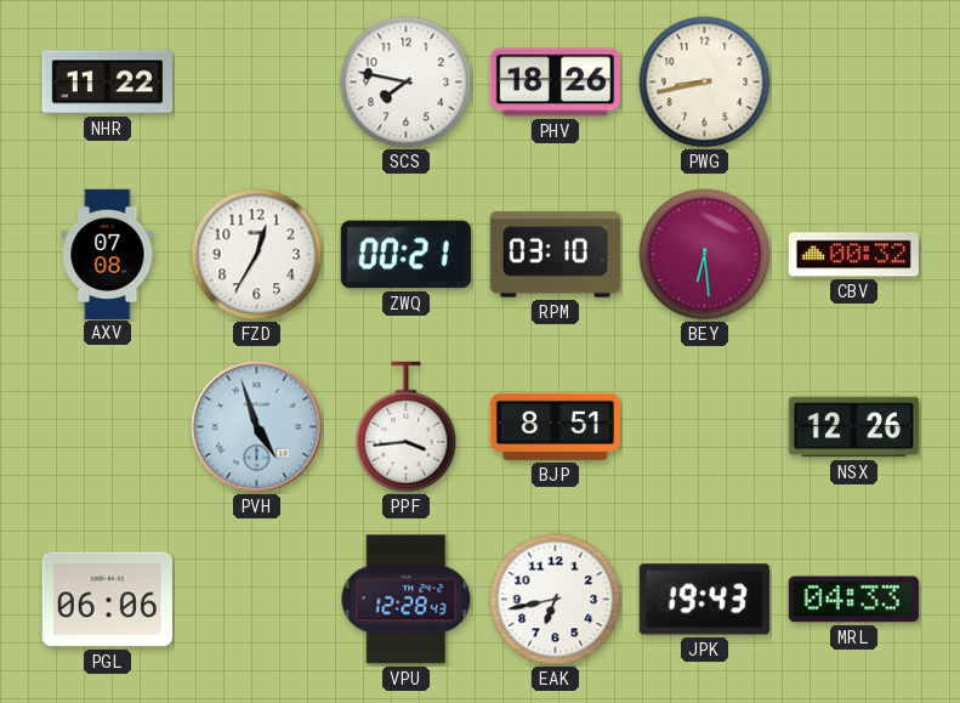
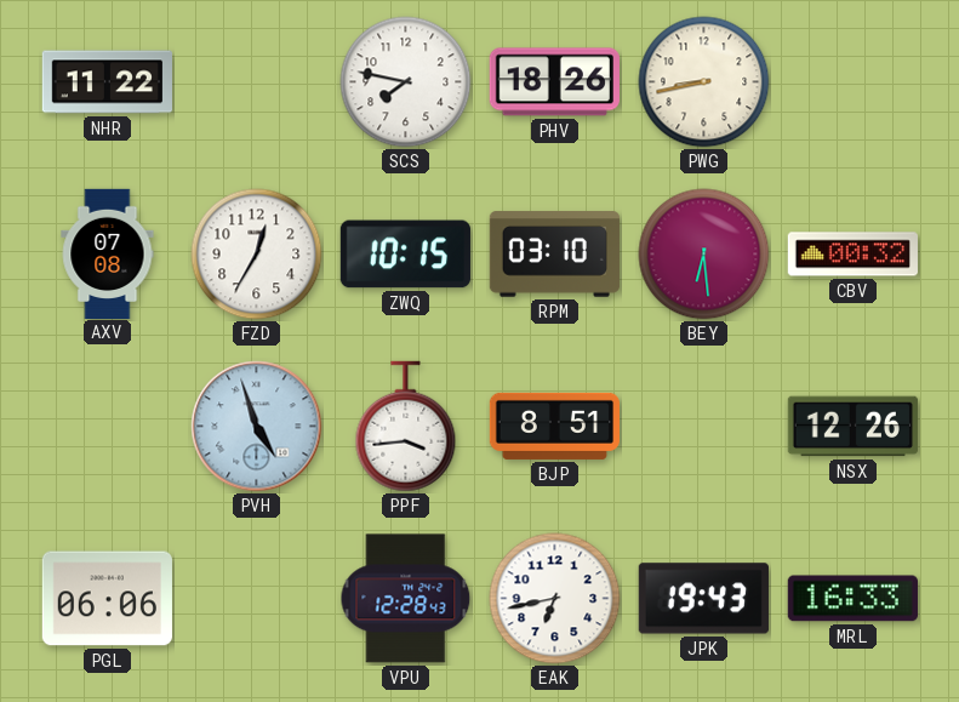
ZWQ: 00:21 -> 10:15 (405, 255)
MRL: 04:33 -> 16:33 (852, 599)
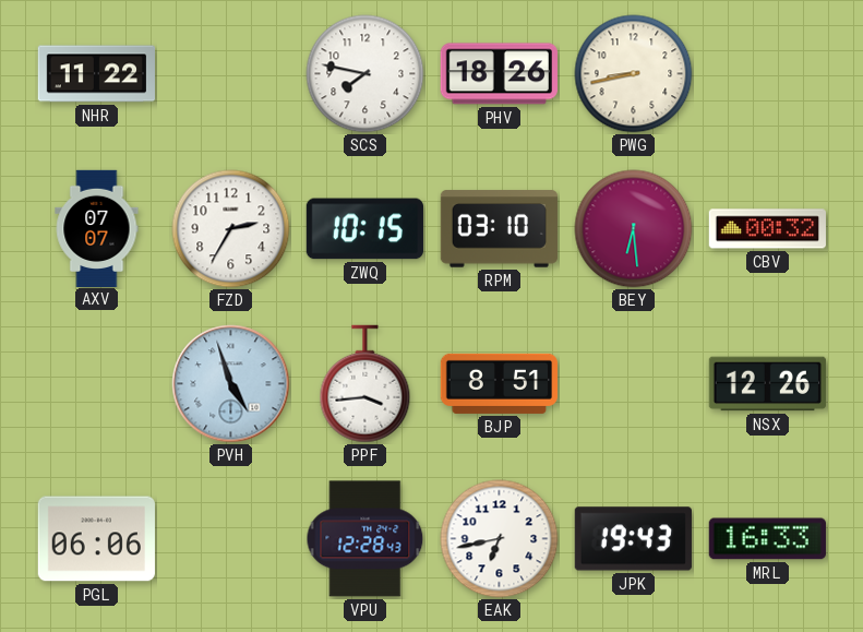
AXV: 07:08 -> 07:07 (97, 228)
FZD: 12:35 -> 2:35 (231, 229)
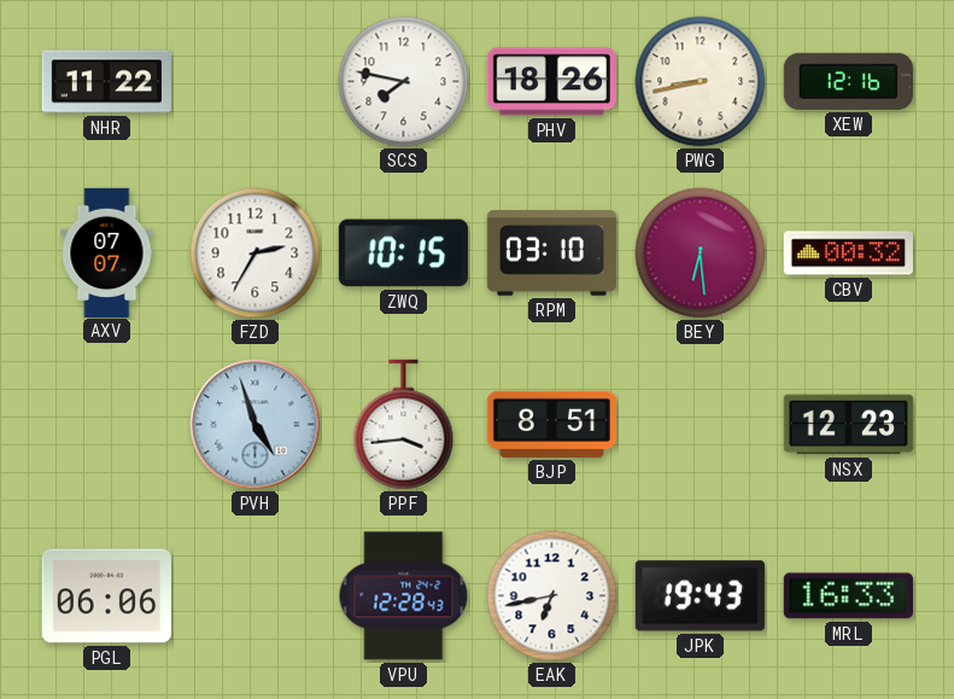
XEW: none -> 12:16 (848, 81)
NSX: 12:26 -> 12:23 (848, 425)
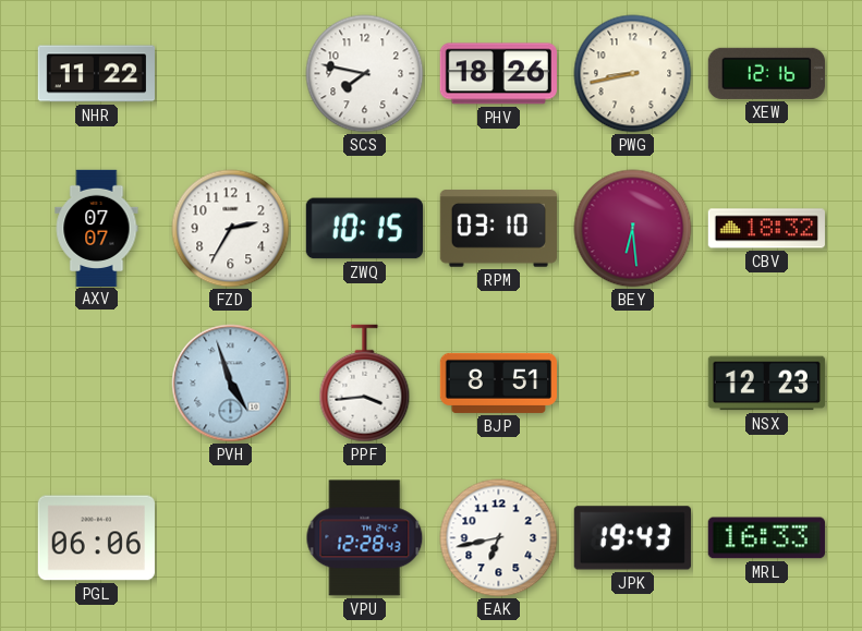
CBV: 00:32 -> 18:32 (766, 229)
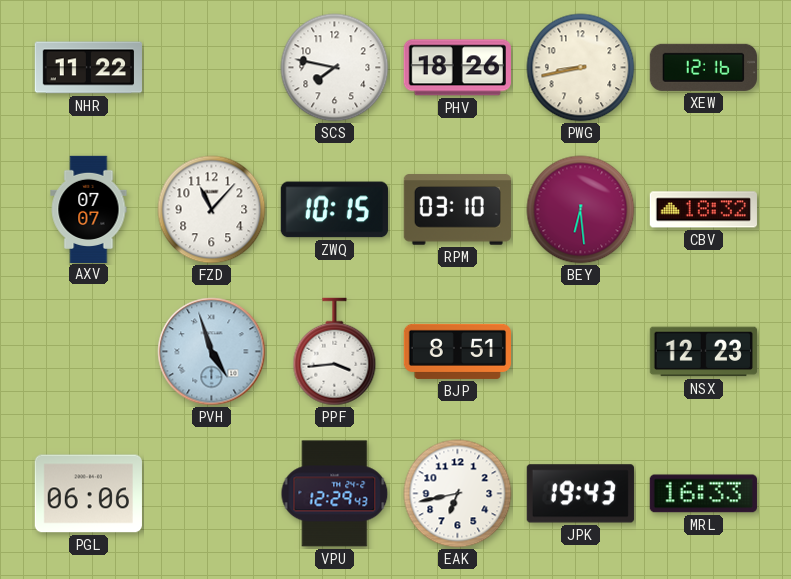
FZD: 2:35 -> 11:07 (212, 210)
VPU: 12:28 -> 12:29 (335, 494)
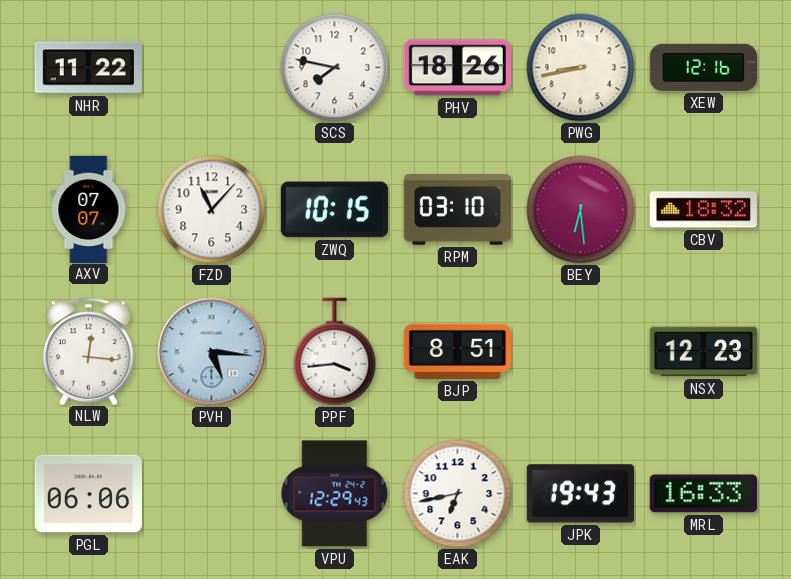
NLW: none -> 12:16 (89, 351)
PVH: 4:57 -> 5:16 (212, 352)
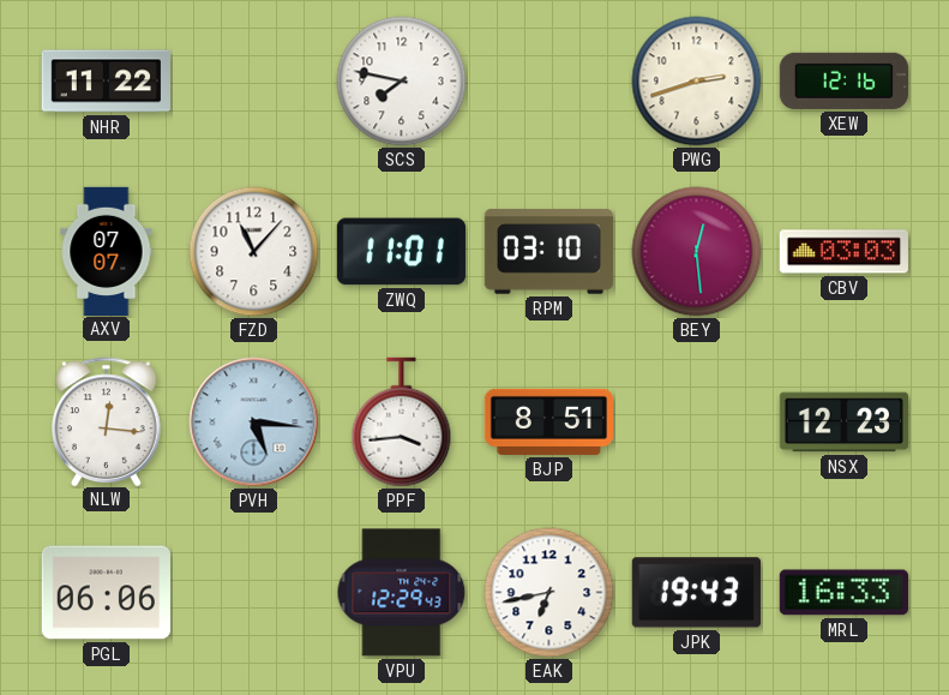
PHV: 18:26 -> none (457, 68)
PWG: 8:43 -> 2:42 (697, 82)
ZWQ: 10:15 -> 11:01 (401, 252)
BEY: 6:29 -> 12:29 (697, 252)
CBV: 18:32 -> 03:03 (843, 252)
